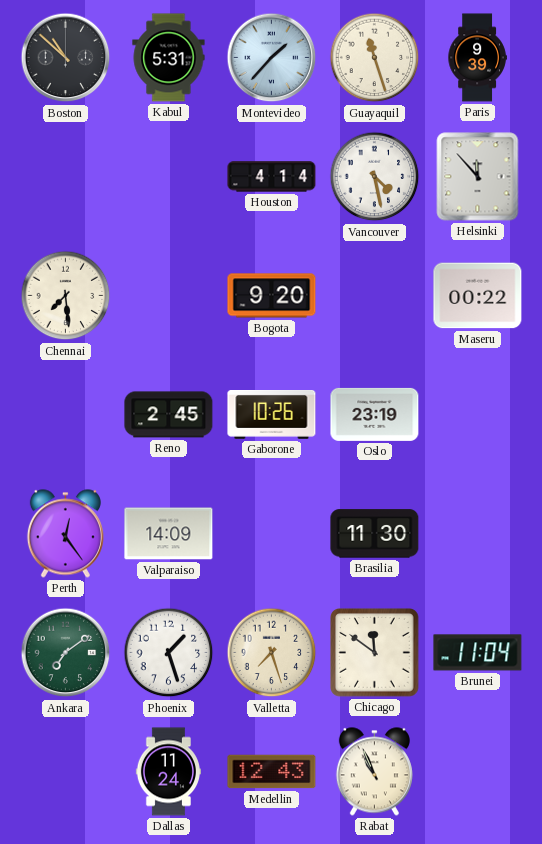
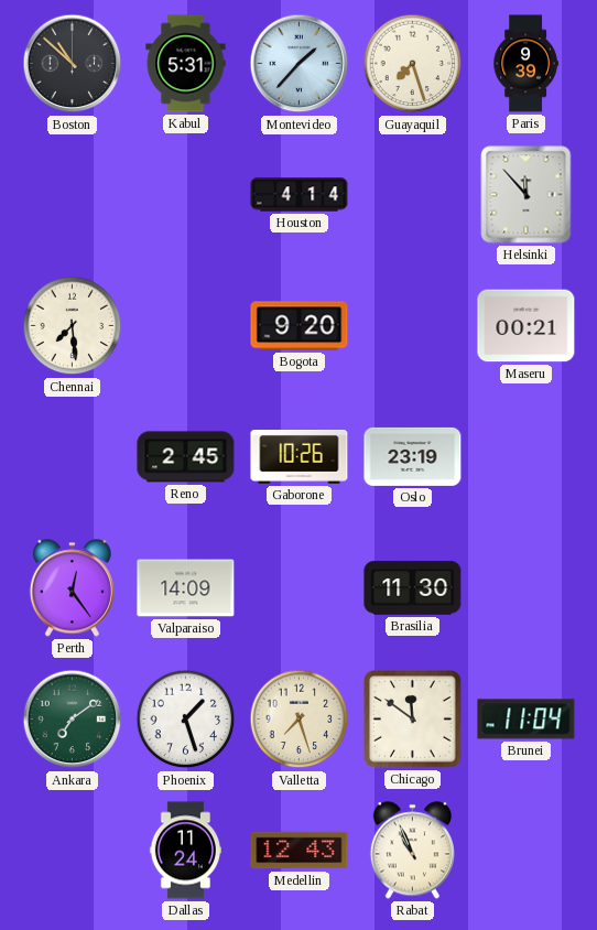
Guayaquil: 11:27 -> 7:27 (413, 64)
Vancouver: 4:28 -> none (375, 177)
Maseru: 00:22 -> 00:21 (527, 326)
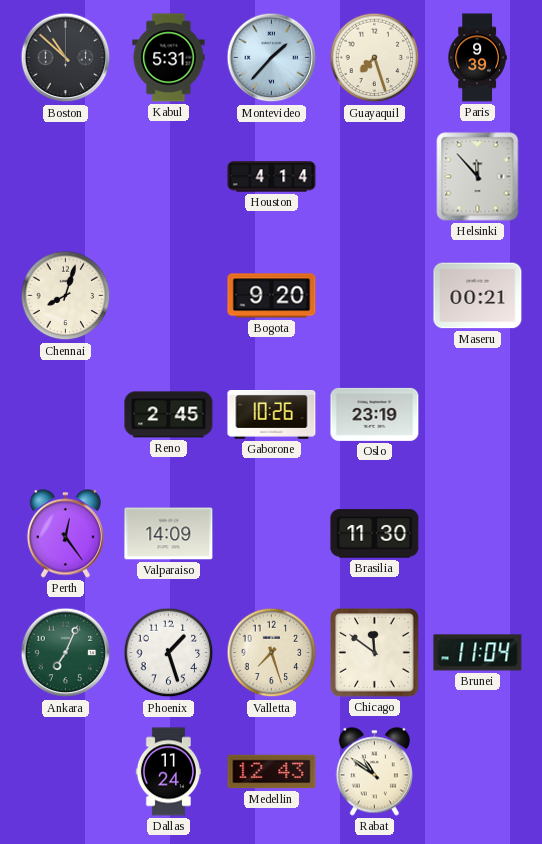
Chennai: 7:29 -> 8:03 (66, 296)
Ankara: 7:09 -> 7:04 (66, 653)
Rabat: 10:56 -> 10:51 (374, 772)
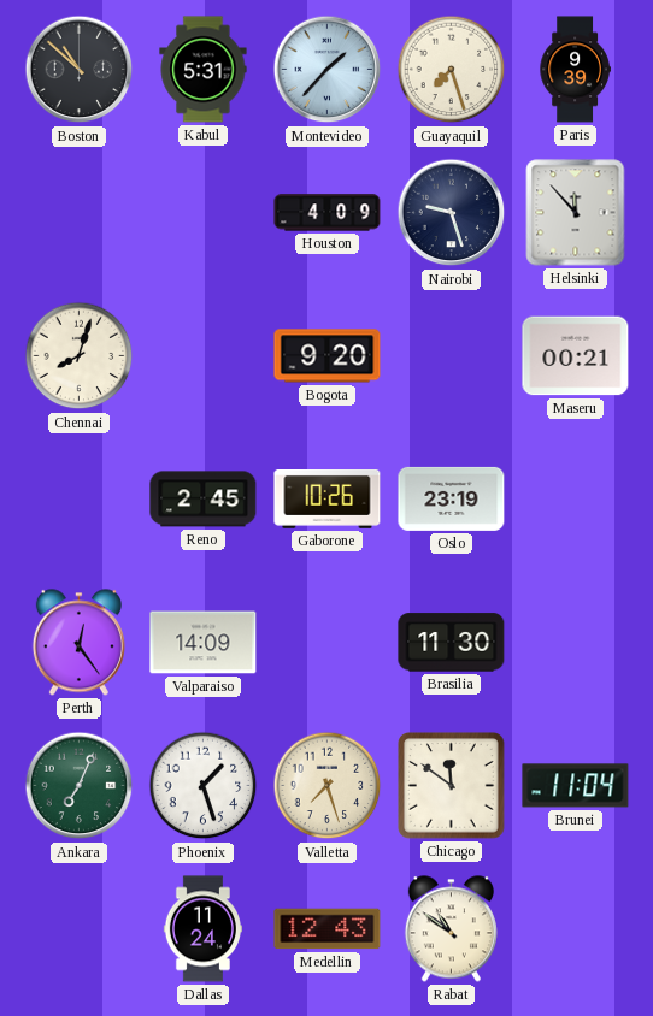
Houston: 4:14 -> 4:09 (328, 213)
Nairobi: none -> 9:27 (452, 213)
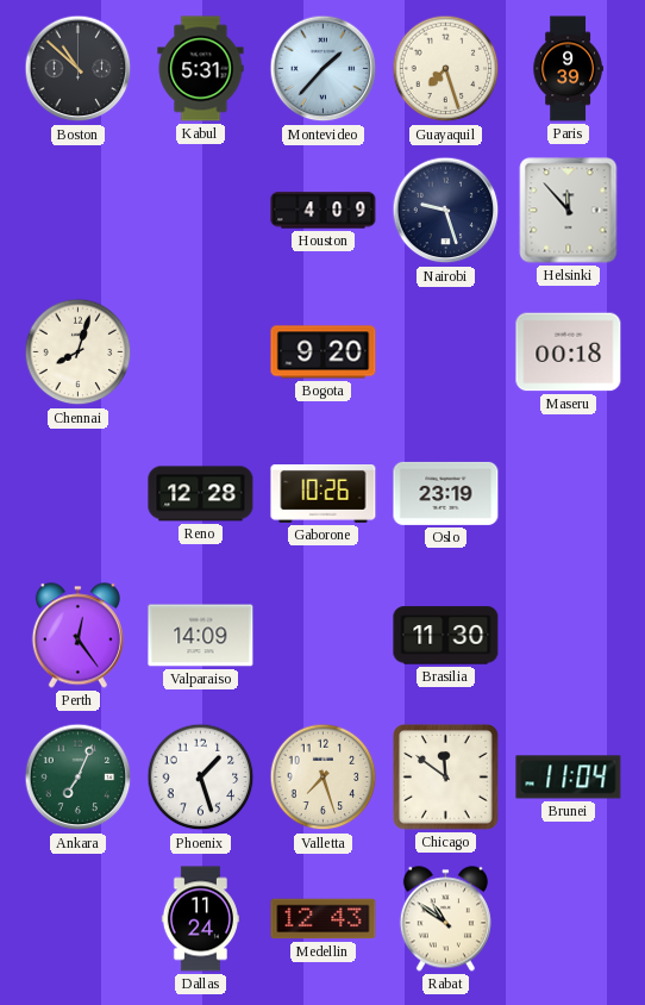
Maseru: 00:21 -> 00:18 (569, 352)
Reno: 2:45 -> 12:28 (201, 494)
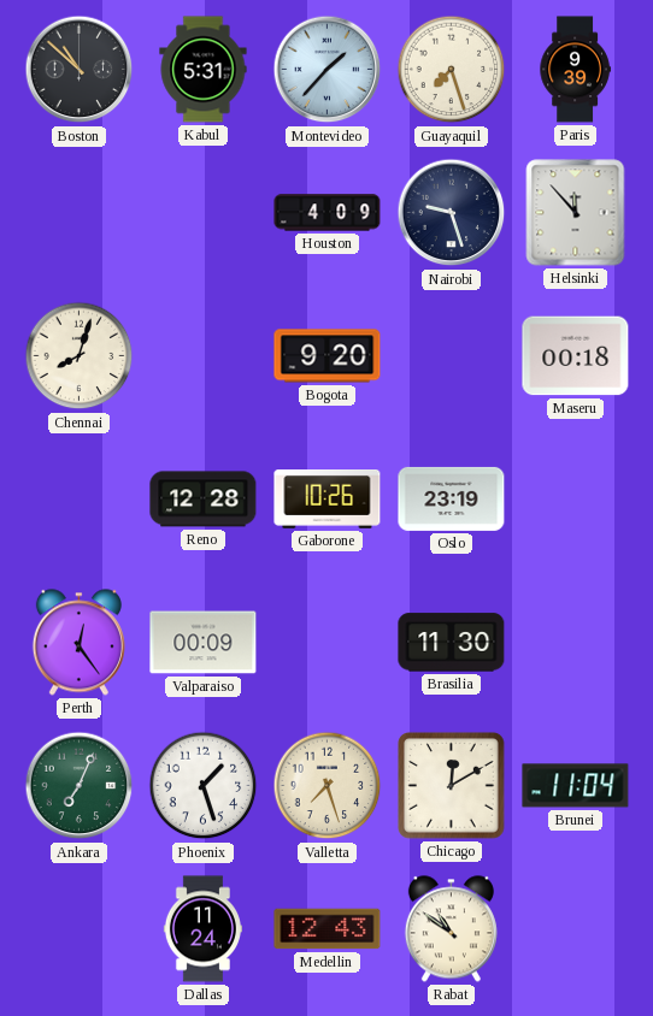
Valparaiso: 14:09 -> 00:09 (204, 643)
Chicago: 11:51 -> 12:10 (452, 786)
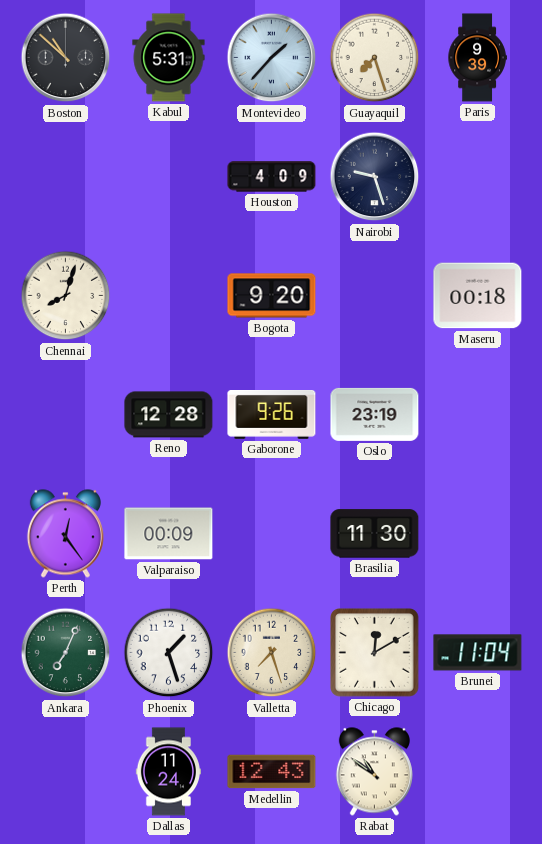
Helsinki: 11:53 -> none (576, 213)
Gaborone: 10:26 -> 9:26 (272, 415)
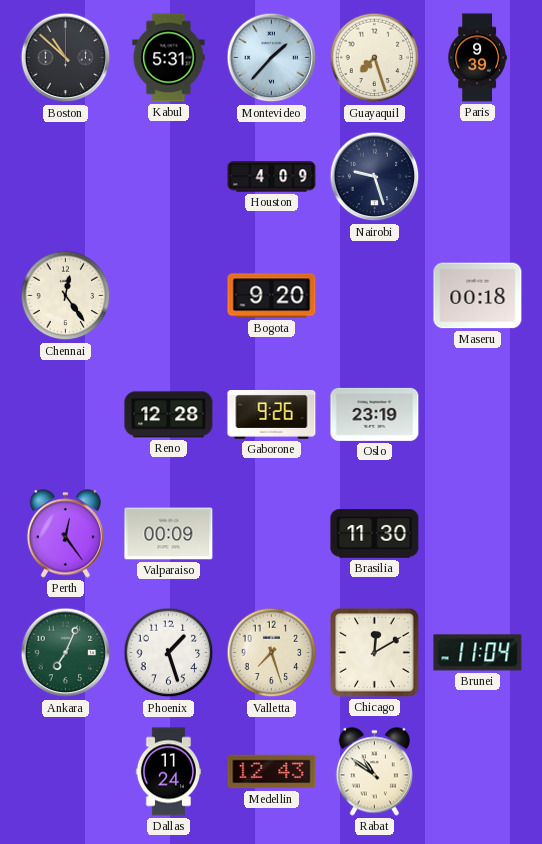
Chennai: 8:03 -> 12:24 (66, 296)
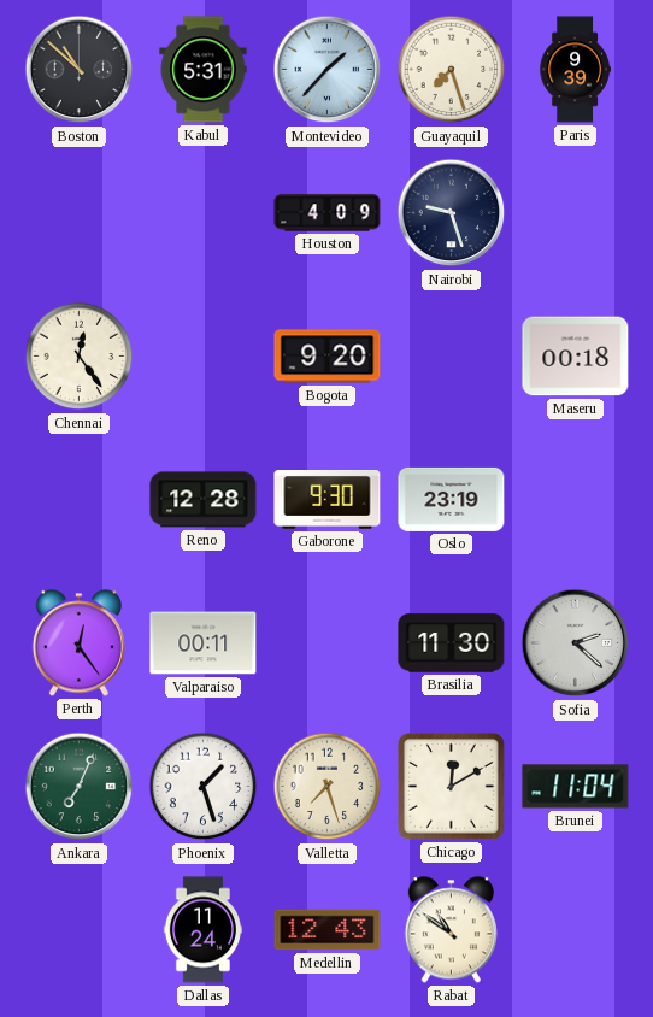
Gaborone: 9:26 -> 9:30 (328, 500)
Valparaiso: 00:09 -> 00:11 (204, 643)
Sofia: none -> 2:22 (576, 643)
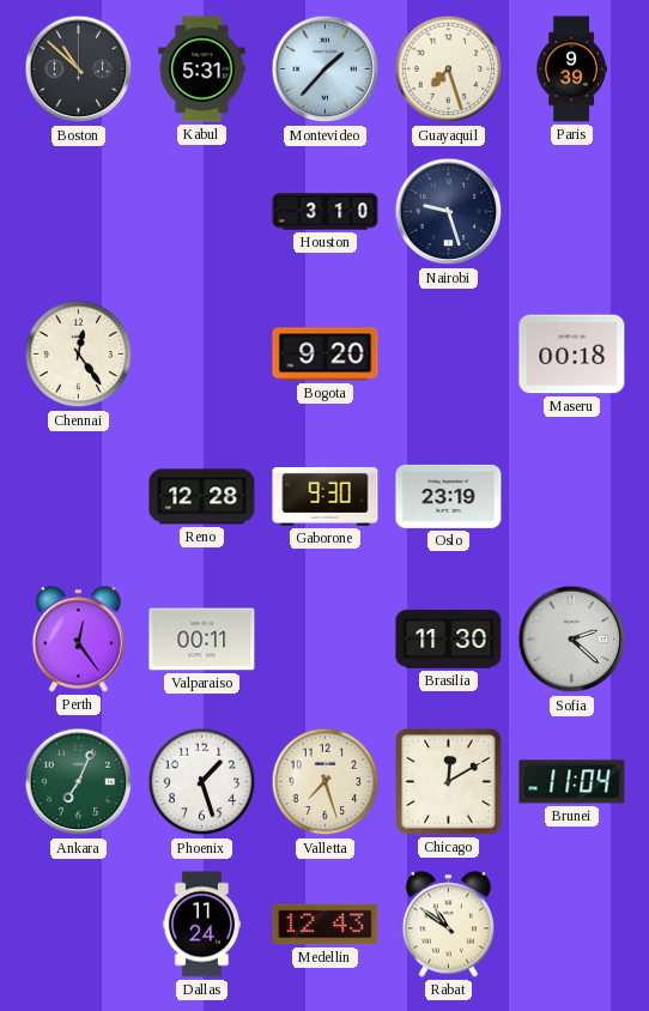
Houston: 4:09 -> 3:10 (326, 212)
